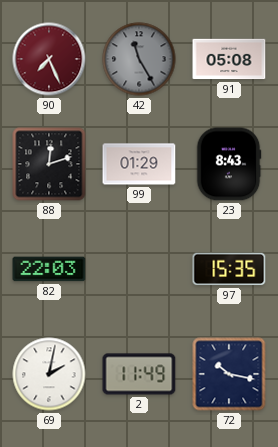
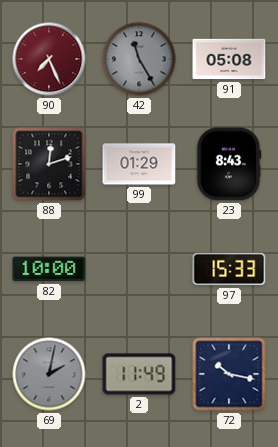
82: 22:03 -> 10:00 (49, 269)
97: 15:35 -> 15:33 (229, 269)
69 dial: white -> grey (49, 374)
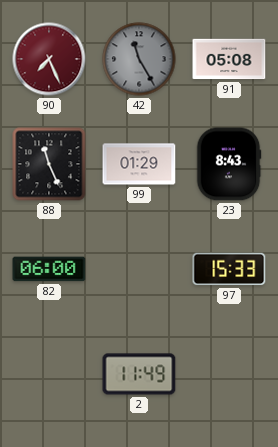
88: 12:12 -> 11:26 (49, 164)
82: 10:00 -> 06:00 (49, 269)
69: 2:02 -> none (49, 374)
72: 10:17 -> none (229, 374)
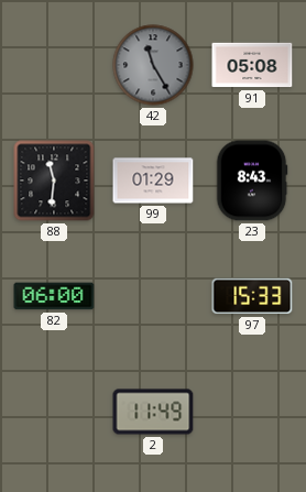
90: 7:26 -> none (49, 59)
88: 11:26 -> 11:31 (54, 181)
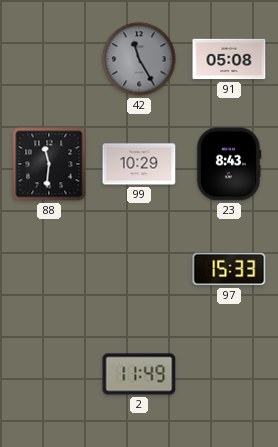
99: 01:29 -> 10:29 (139, 164)
82: 06:00 -> none (54, 296)
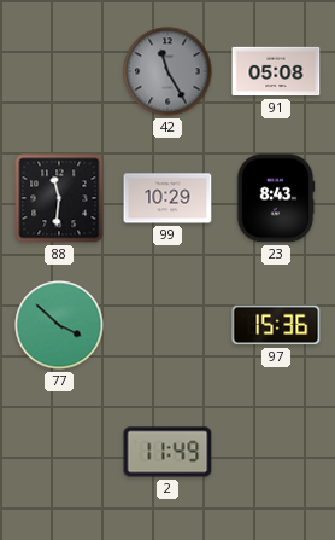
77: none -> 3:52 (59, 325)
97: 15:33 -> 15:36 (276, 325)
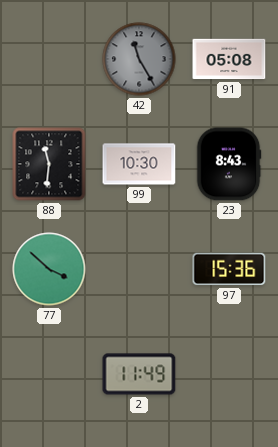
99: 10:29 -> 10:30 (139, 164)
